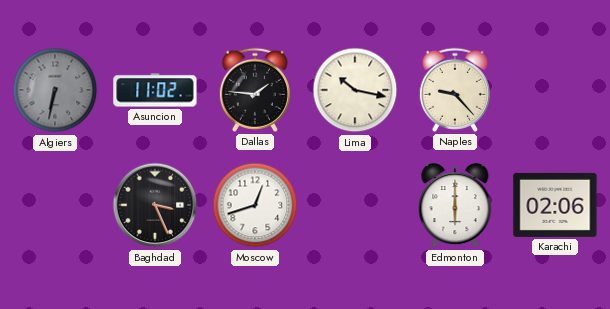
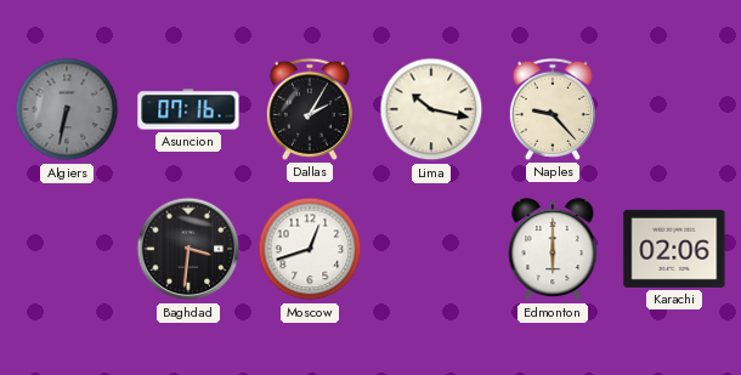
Asuncion: 11:02 -> 07:16 (188, 109)
Dallas: 1:46 -> 2:05 (310, 109)
Baghdad: 3:26 -> 3:31 (188, 249)
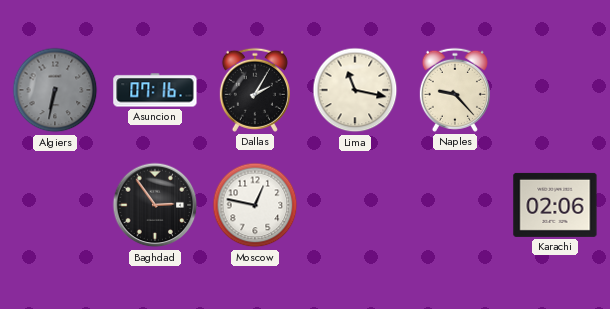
Lima: 10:17 -> 11:17 (355, 90)
Baghdad: 3:31 -> 2:54 (155, 205)
Moscow: 12:42 -> 12:47 (255, 205)
Edmonton: 6:00 -> none (553, 250)
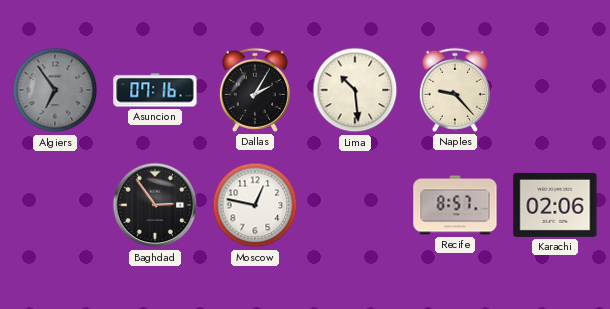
Algiers: 6:32 -> 6:54 (55, 90)
Lima: 11:17 -> 10:29 (355, 90)
Recife: none -> 8:57 (455, 205)
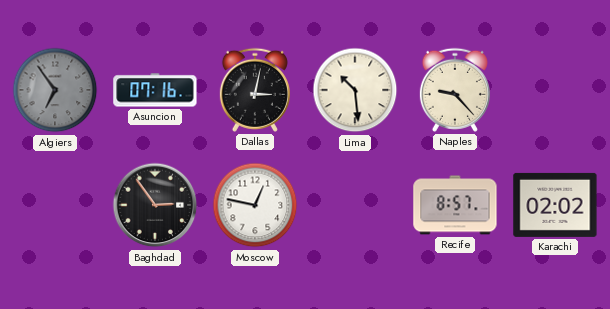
Dallas: 2:05 -> 3:02 (255, 90)
Karachi: 02:06 -> 02:02 (555, 205)
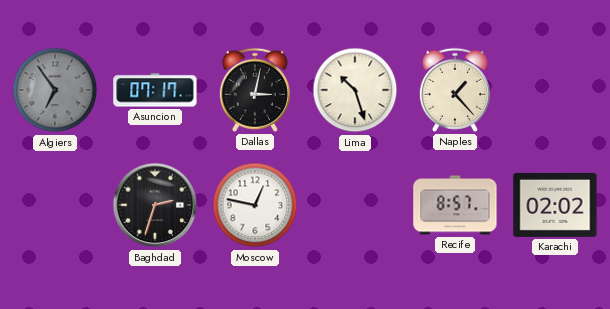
Asuncion: 07:16 -> 07:17 (155, 90)
Lima: 10:29 -> 10:27 (355, 90)
Naples: 9:23 -> 1:23 (455, 90)
Baghdad: 2:54 -> 2:33 (155, 205)
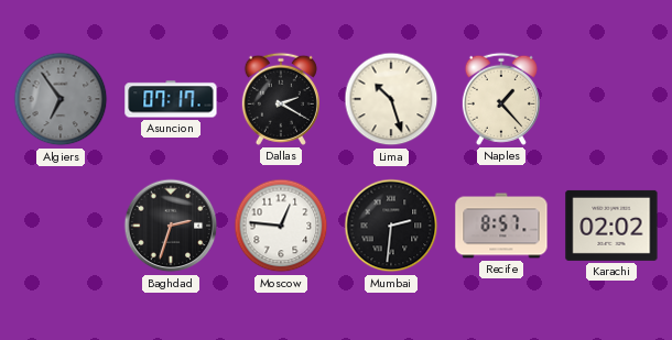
Dallas: 3:02 -> 2:20 (281, 99)
Moscow: 12:47 -> 12:46 (281, 226)
Mumbai: none -> 2:31 (391, 226)
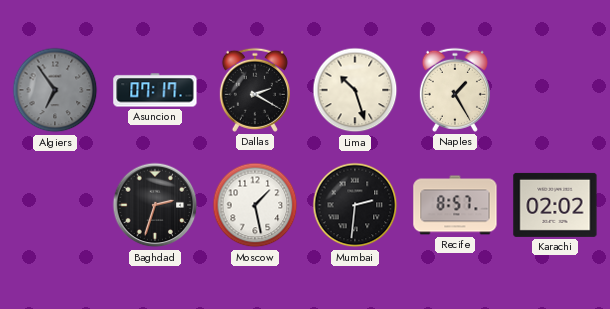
Naples: 1:23 -> 1:25 (455, 90)
Moscow: 12:46 -> 1:28 (255, 205)
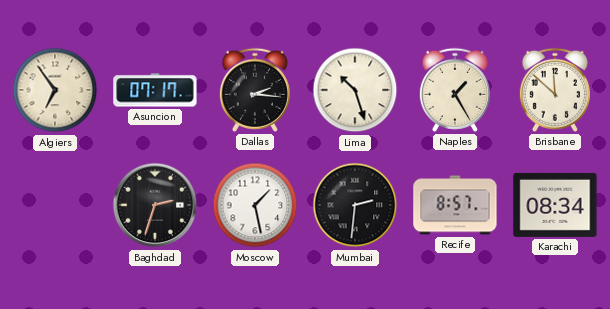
Algiers dial: grey -> cream (55, 90)
Dallas: 2:20 -> 2:16 (255, 90)
Brisbane: none -> 11:52 (555, 90)
Karachi: 02:02 -> 08:34 (555, 205)
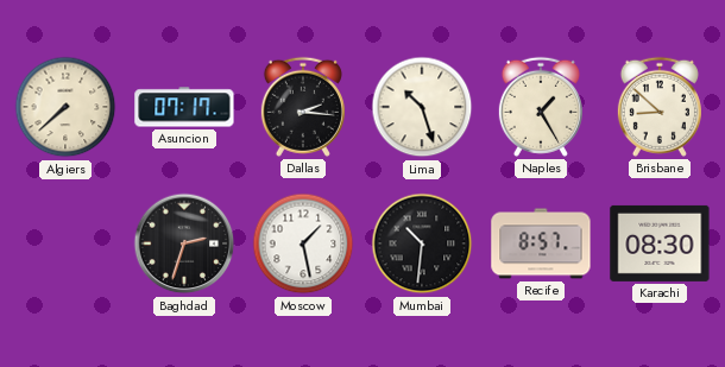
Algiers: 6:54 -> 7:38 (65, 107)
Brisbane: 11:52 -> 8:52 (660, 107)
Mumbai: 2:31 -> 10:31 (422, 243)
Karachi: 08:34 -> 08:30 (660, 243)
